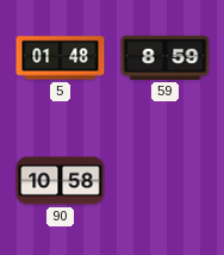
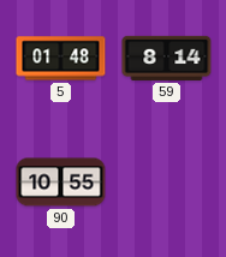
59: 8:59 -> 8:14 (167, 58)
90: 10:58 -> 10:55 (61, 183)
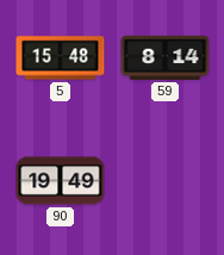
5: 01:48 -> 15:48 (61, 58)
90: 10:55 -> 19:49 (61, 181)
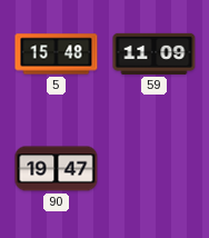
59: 8:14 -> 11:09 (155, 53)
90: 19:49 -> 19:47 (57, 169)
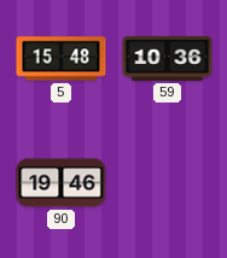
59: 11:09 -> 10:36 (168, 58)
90: 19:47 -> 19:46 (62, 183)
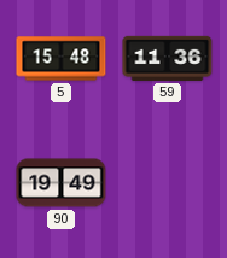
59: 10:36 -> 11:36 (168, 58)
90: 19:46 -> 19:49 (62, 183)
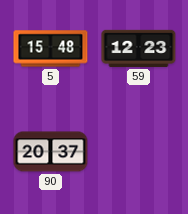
59: 11:36 -> 12:23 (139, 48)
90: 19:49 -> 20:37 (51, 152)
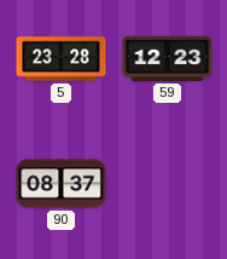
5: 15:48 -> 23:28 (62, 59)
90: 20:37 -> 08:37 (62, 184)
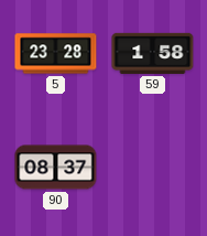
59: 12:23 -> 1:58 (153, 53)
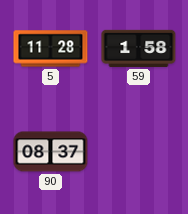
5: 23:28 -> 11:28 (51, 49)
